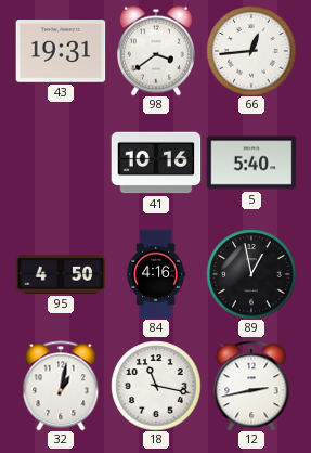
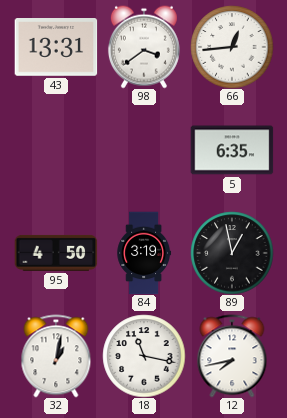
43: 19:31 -> 13:31 (56, 48)
41: 10:16 -> none (156, 163)
5: 5:40 -> 6:35 (232, 150)
84: 4:16 -> 3:19 (144, 253)
12: 2:43 -> 7:43 (232, 356)
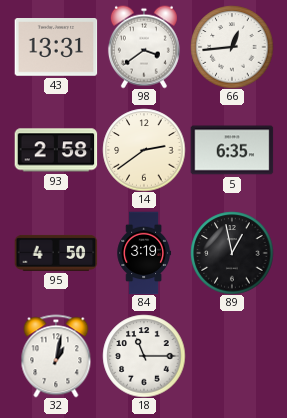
93: none -> 2:58 (56, 150)
14: none -> 2:39 (144, 150)
18: 11:17 -> 11:15 (144, 356)
12: 7:43 -> none (232, 356)
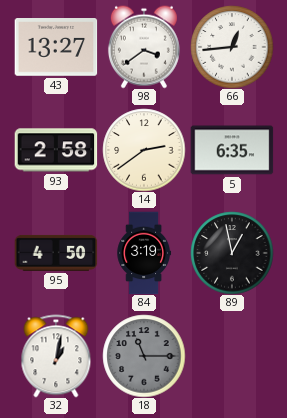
43: 13:31 -> 13:27 (56, 48)
18 dial: white -> grey (144, 356)
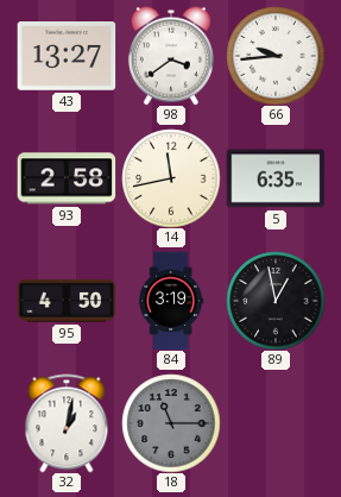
66: 12:44 -> 9:44 (276, 56)
14: 2:39 -> 11:43 (171, 178)
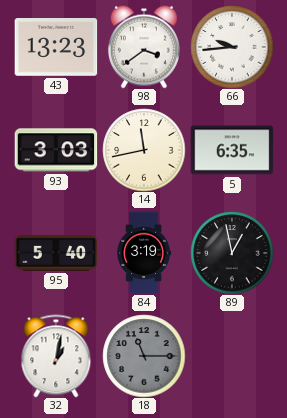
43: 13:27 -> 13:23 (56, 48)
93: 2:58 -> 3:03 (56, 150)
95: 4:50 -> 5:40 (56, 253)
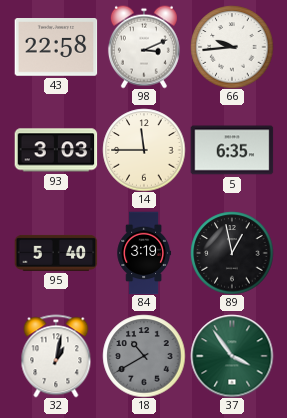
43: 13:23 -> 22:58 (56, 48)
98: 3:39 -> 3:11 (144, 47)
14: 11:43 -> 11:45 (144, 150)
18: 11:15 -> 10:40 (144, 356)
37: none -> 3:54 (232, 356)
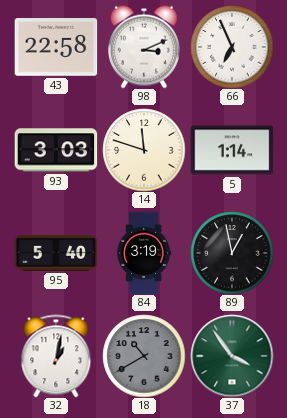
66: 9:44 -> 6:56 (232, 47)
14: 11:45 -> 11:48 (144, 150)
5: 6:35 -> 1:14 (232, 150)
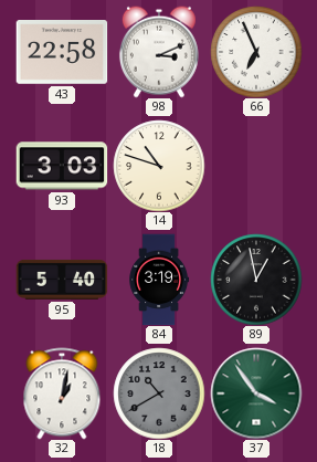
14: 11:48 -> 10:48 (159, 166)
5: 1:14 -> none (232, 150)
